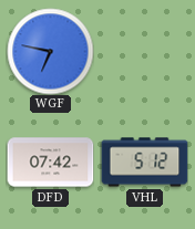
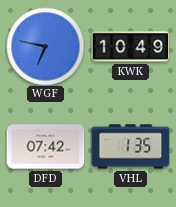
KWK: none -> 10:49 (130, 47)
VHL: 5:12 -> 1:35 (130, 147)
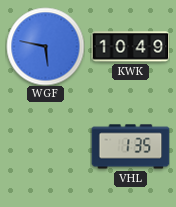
WGF: 6:47 -> 5:47 (45, 46)
DFD: 07:42 -> none (45, 147)
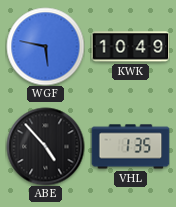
ABE: none -> 4:53 (45, 146)
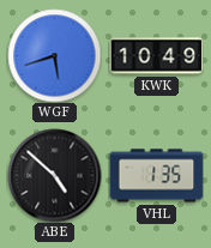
WGF: 5:47 -> 5:42 (54, 55)
ABE: 4:53 -> 4:52 (54, 175)
